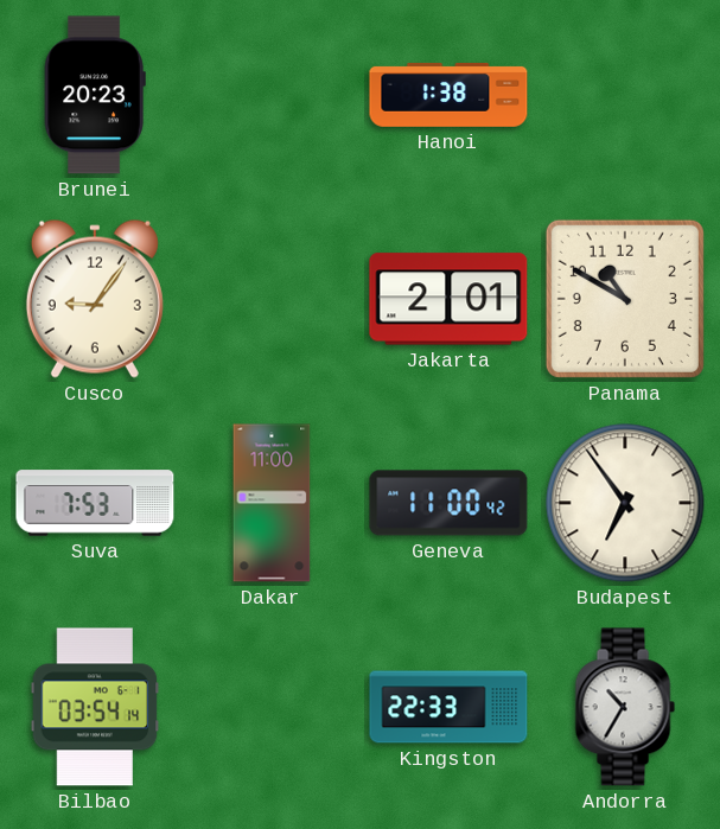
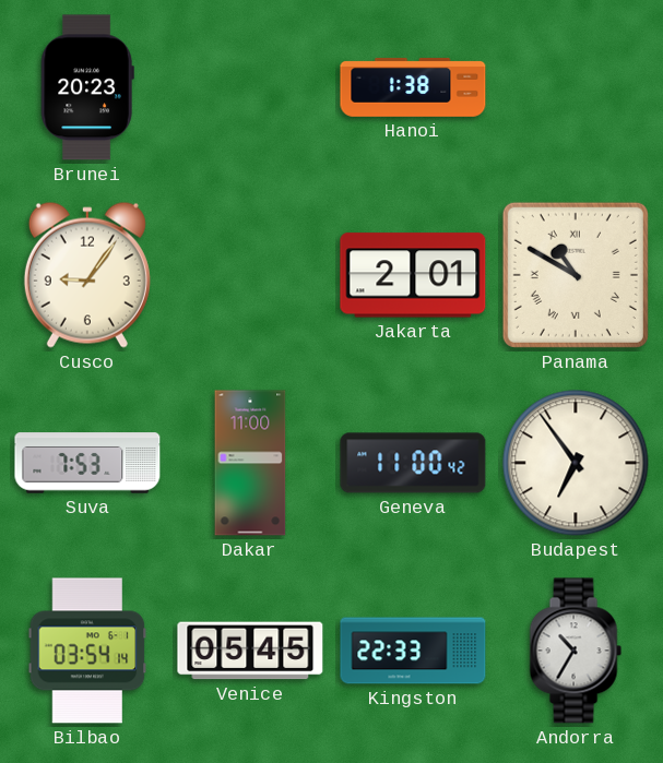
Panama numerals: Arabic -> Roman (576, 275)
Venice: none -> 05:45 (250, 651)
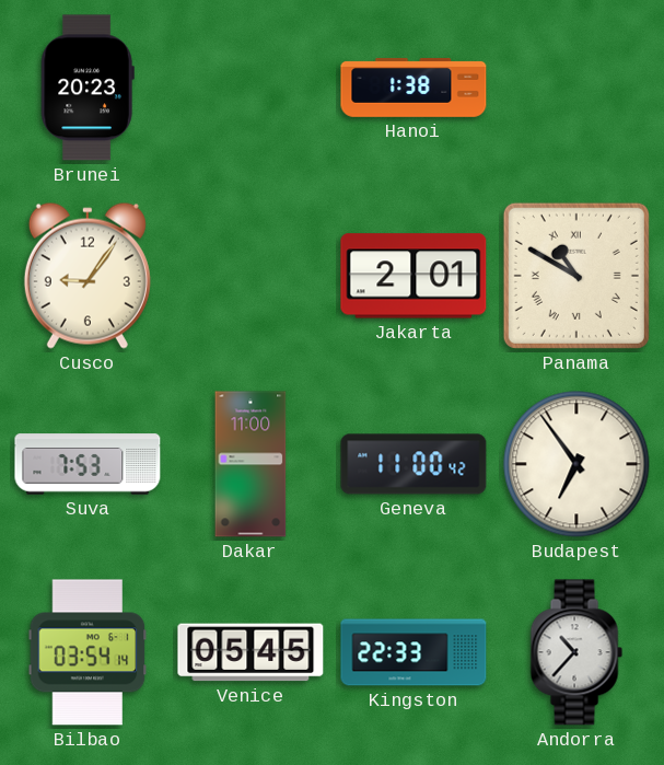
Andorra: 10:35 -> 10:37 (576, 652)
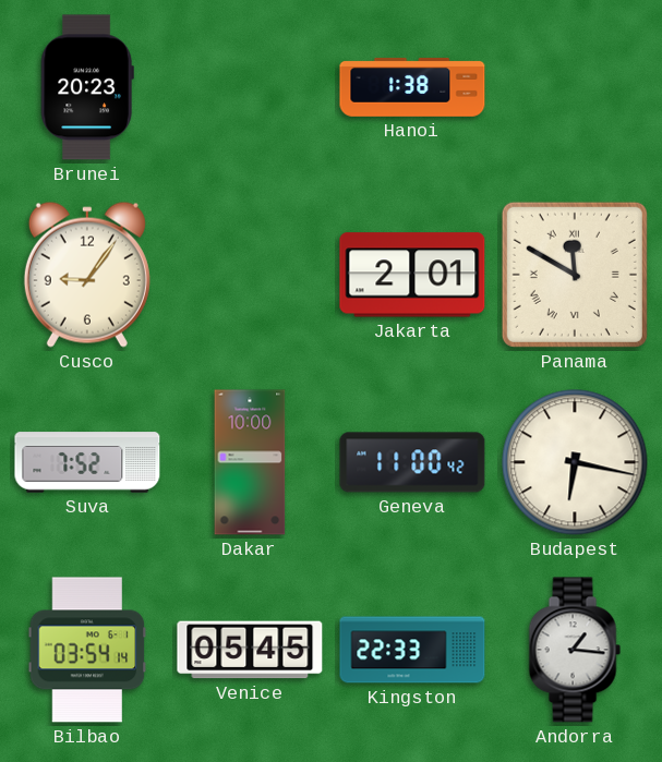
Panama: 10:50 -> 11:50 (575, 275)
Suva: 7:53 -> 7:52 (87, 462)
Dakar: 11:00 -> 10:00 (250, 462)
Budapest: 6:54 -> 6:17 (575, 462)
Andorra: 10:37 -> 1:16 (575, 650)
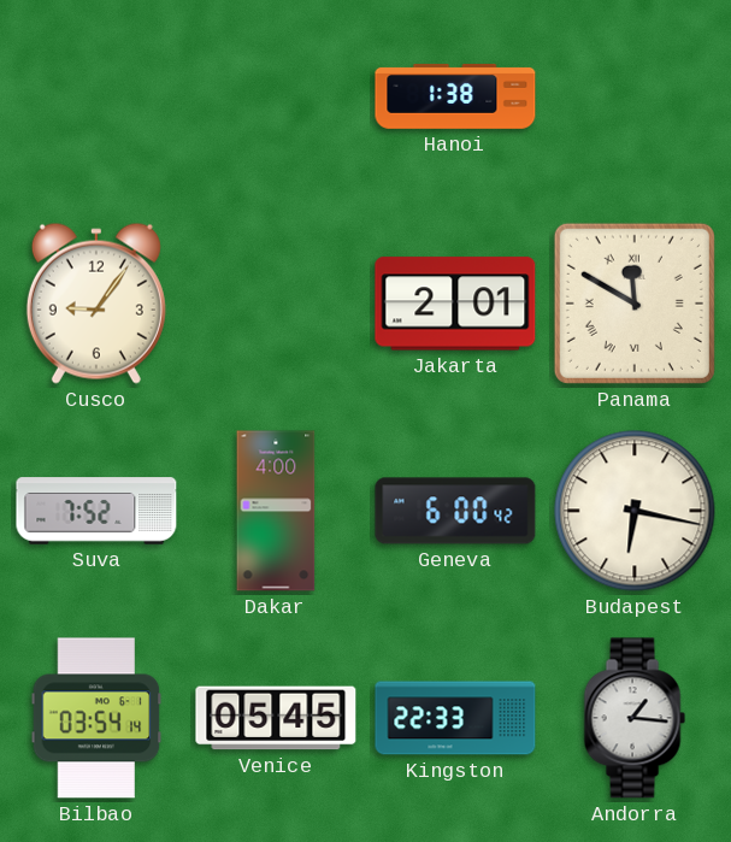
Brunei: 20:23 -> none (87, 87)
Dakar: 10:00 -> 4:00 (276, 511)
Geneva: 11:00 -> 6:00 (455, 511)
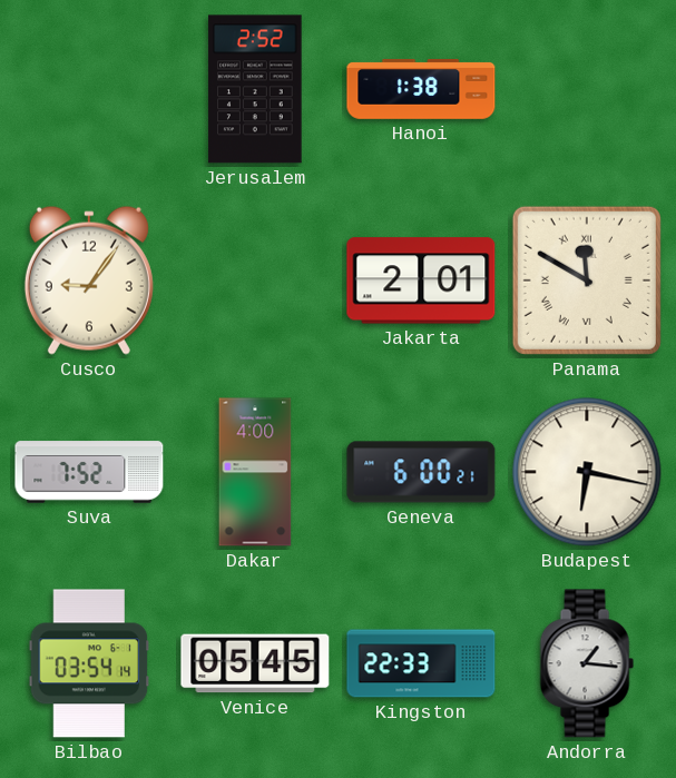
Jerusalem: none -> 2:52 (255, 89)
Geneva: 6:00:42 -> 6:00:21 (421, 472)
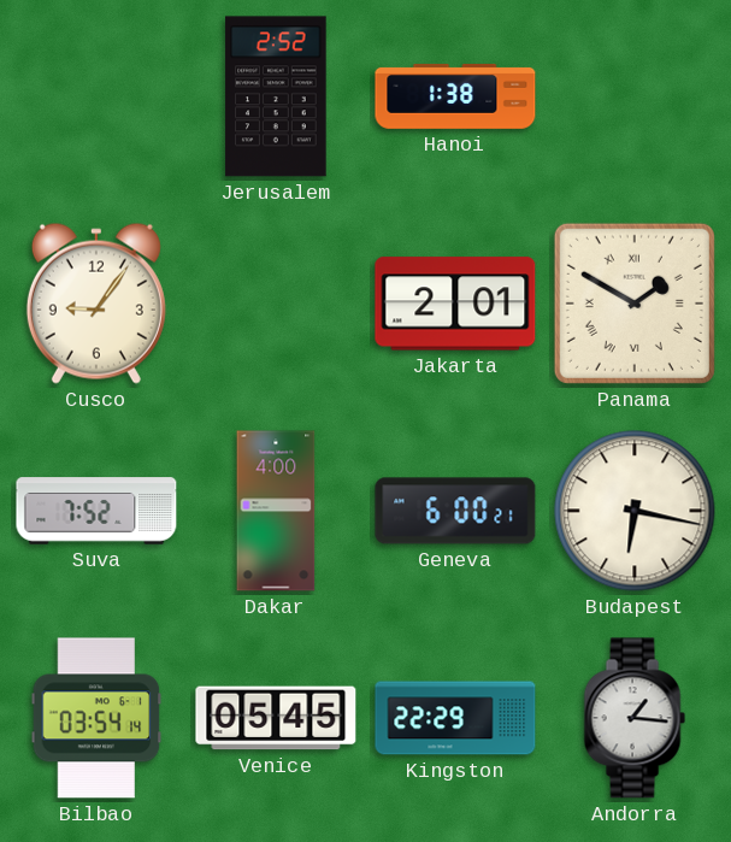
Panama: 11:50 -> 1:50 (635, 304)
Kingston: 22:33 -> 22:29 (455, 718)
